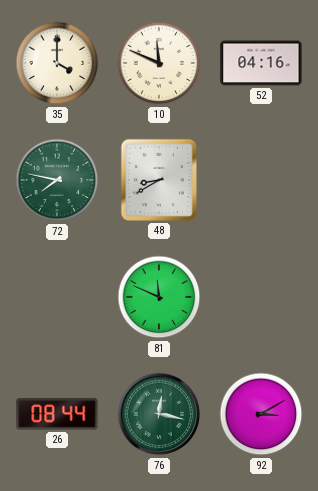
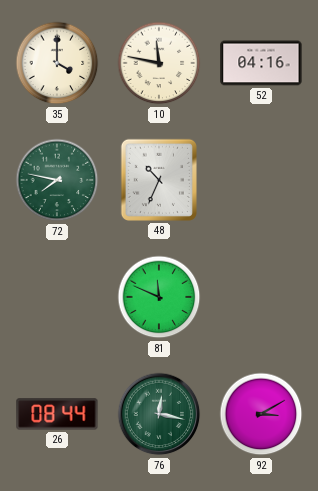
10: 11:49 -> 11:47 (159, 63)
48: 8:40 -> 10:34 (159, 180)
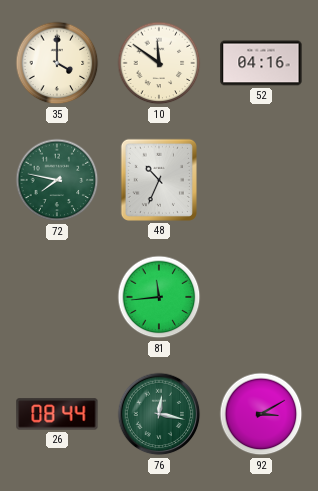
10: 11:47 -> 11:51 (159, 63)
81: 11:49 -> 11:44 (159, 297)
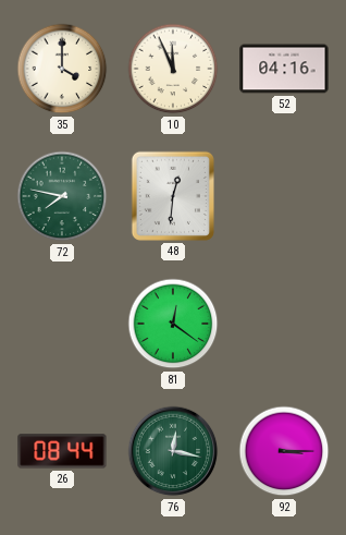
10: 11:51 -> 11:56 (173, 69)
48: 10:34 -> 12:31 (173, 196)
81: 11:44 -> 12:21 (173, 324)
92: 3:10 -> 3:15 (284, 451)
